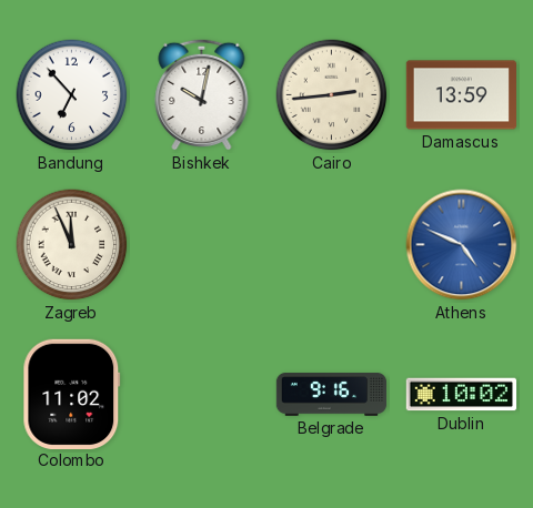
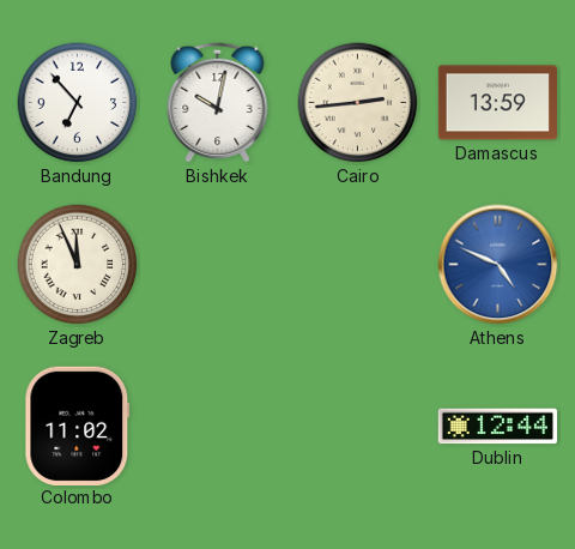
Belgrade: 9:16 -> none (332, 395)
Dublin: 10:02 -> 12:44 (498, 427)
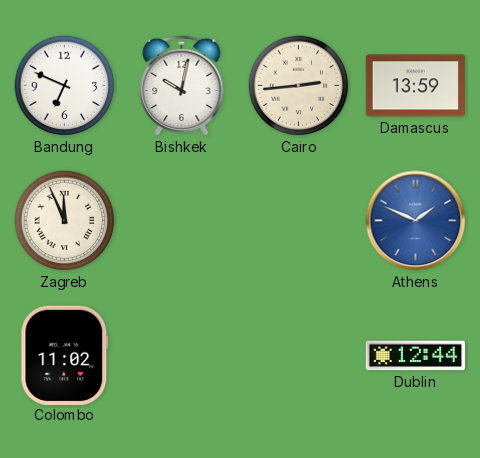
Bandung: 6:53 -> 6:49 (65, 86)
Athens: 4:49 -> 1:49 (416, 221)
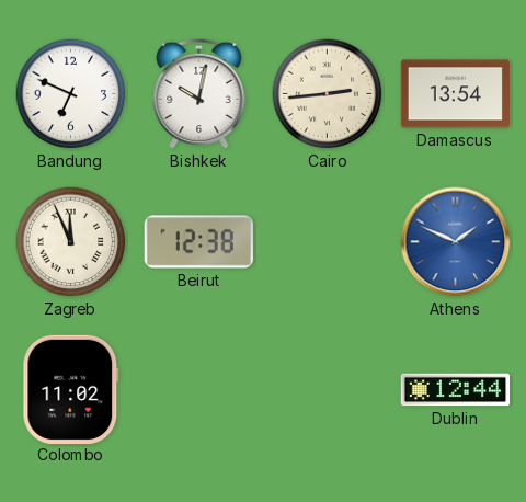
Damascus: 13:59 -> 13:54 (455, 94)
Beirut: none -> 12:38 (198, 242)
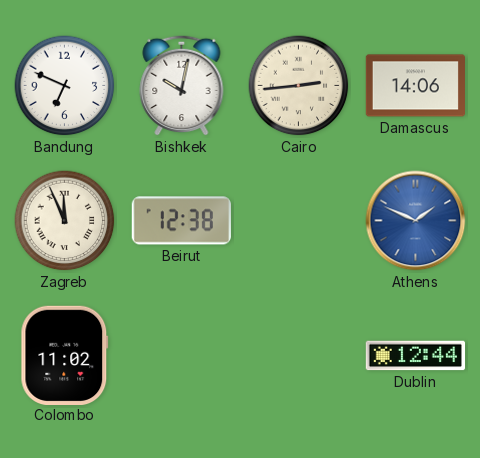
Damascus: 13:54 -> 14:06 (415, 86)
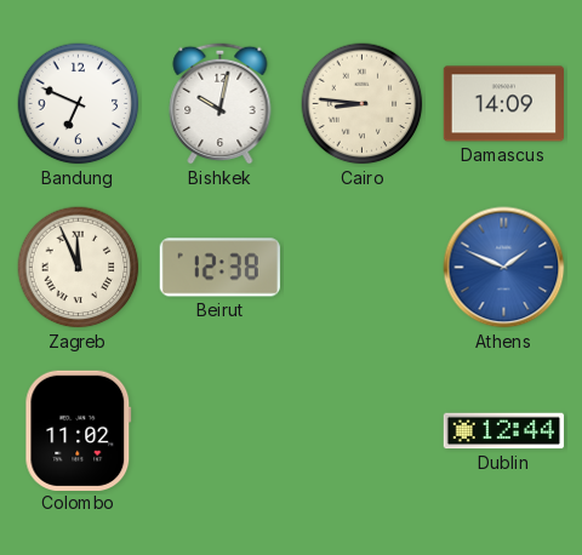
Cairo: 2:44 -> 8:46 (363, 104)
Damascus: 14:06 -> 14:09 (503, 104)
